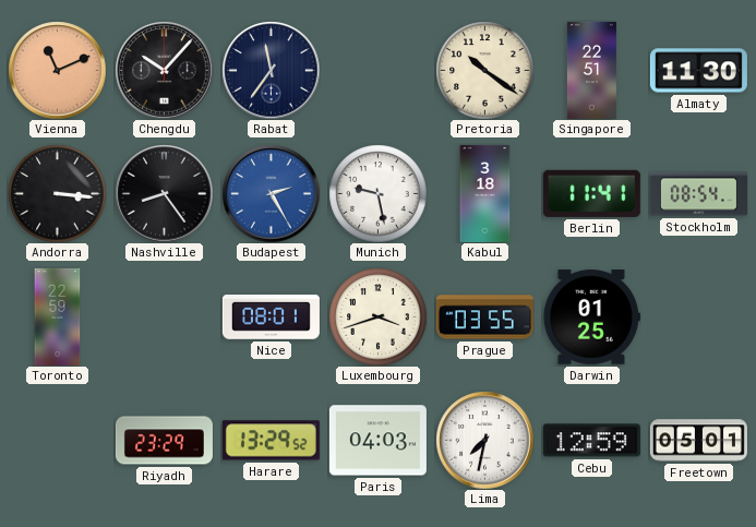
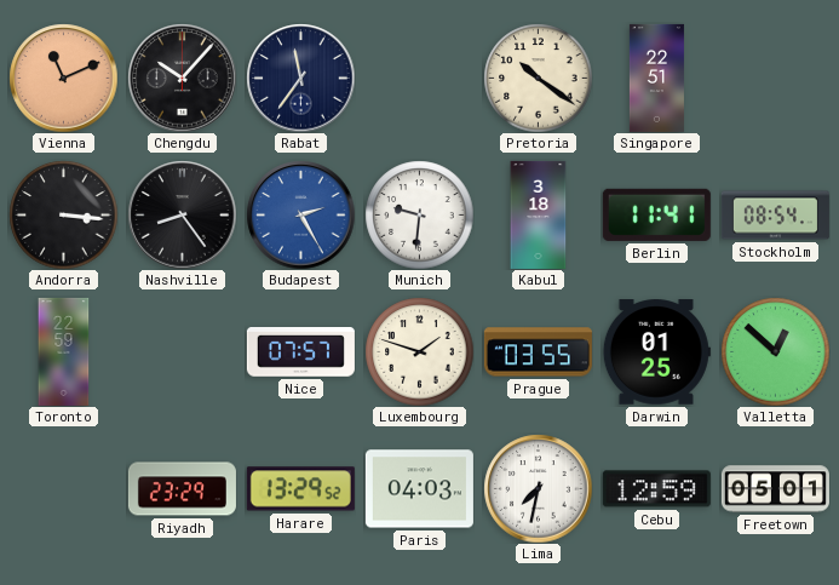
Almaty: 11:30 -> none (698, 71)
Munich: 9:28 -> 9:31 (419, 214)
Nice: 08:01 -> 07:57 (300, 352)
Luxembourg: 3:42 -> 1:48 (419, 351)
Valletta: none -> 12:52 (775, 351)
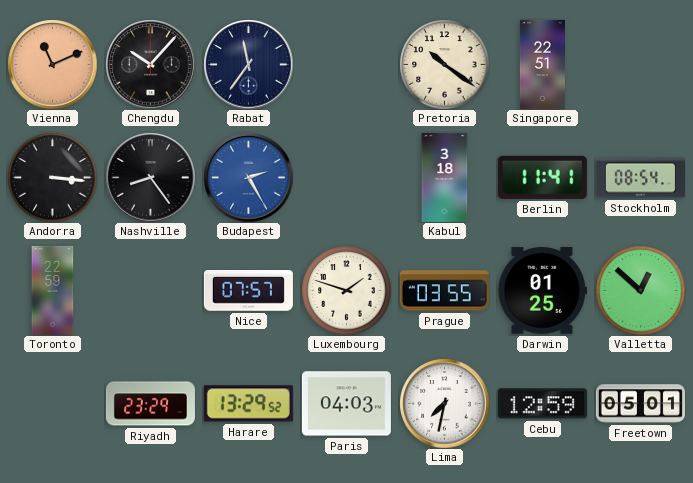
Munich: 9:31 -> none (419, 214)
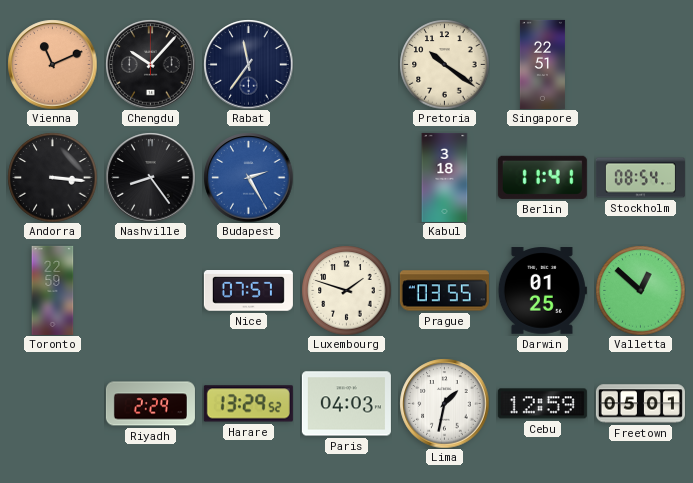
Riyadh: 23:29 -> 2:29 (150, 404)
Lima: 7:32 -> 1:32 (444, 403)
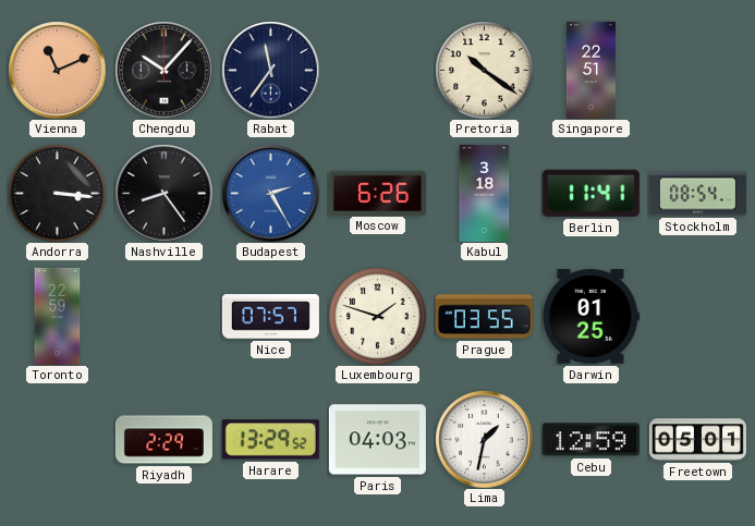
Moscow: none -> 6:26 (377, 193)
Valletta: 12:52 -> none (640, 290)
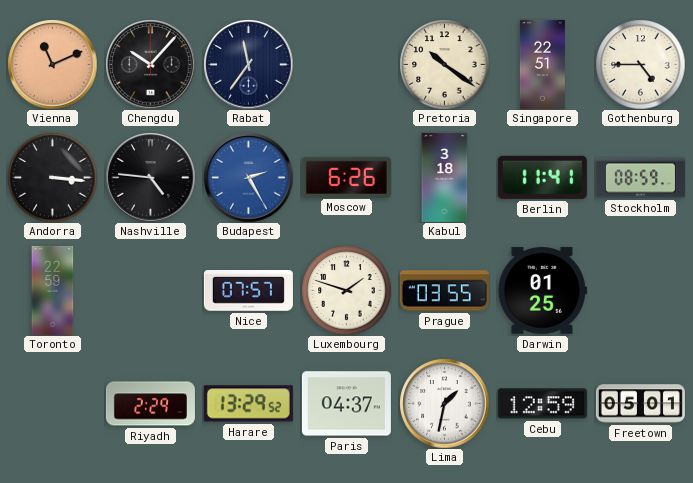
Gothenburg: none -> 4:45 (640, 64)
Nashville: 8:24 -> 4:46 (150, 177)
Stockholm: 08:54 -> 08:59 (640, 178)
Paris: 04:03 -> 04:37 (346, 404)
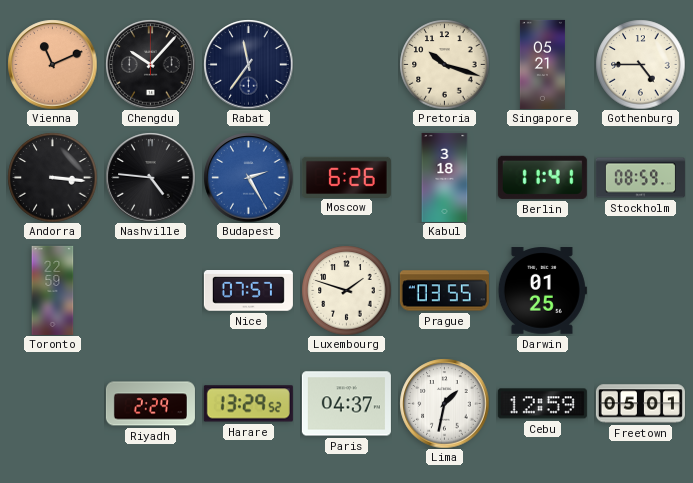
Pretoria: 10:21 -> 10:18 (444, 64)
Singapore: 22:51 -> 05:21 (542, 64)
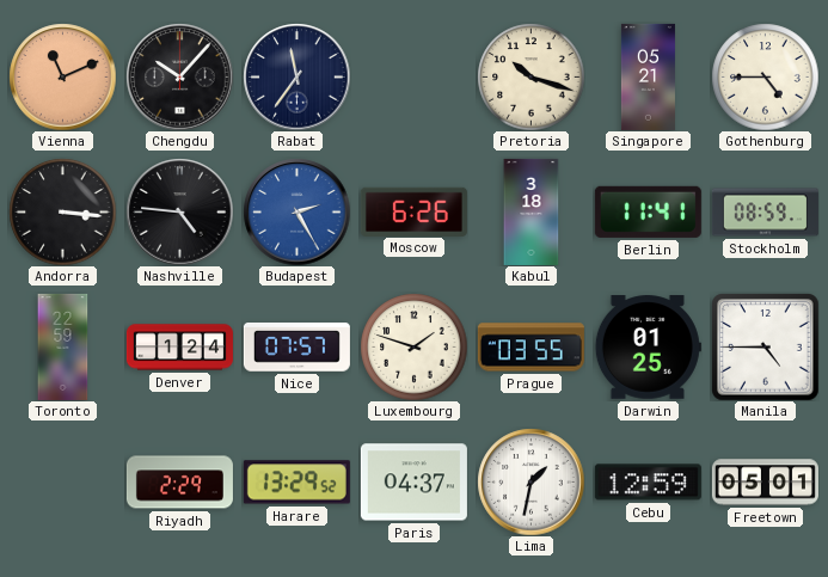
Denver: none -> 1:24 (179, 348)
Manila: none -> 4:45 (766, 348)
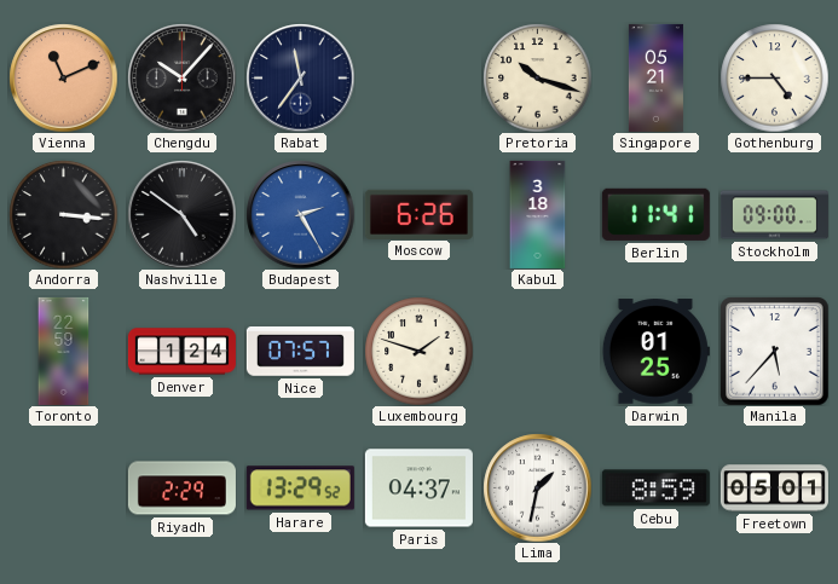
Nashville: 4:46 -> 4:51 (181, 214)
Stockholm: 08:59 -> 09:00 (774, 215)
Prague: 03:55 -> none (530, 348)
Manila: 4:45 -> 5:37 (775, 352)
Cebu: 12:59 -> 8:59 (655, 488)
